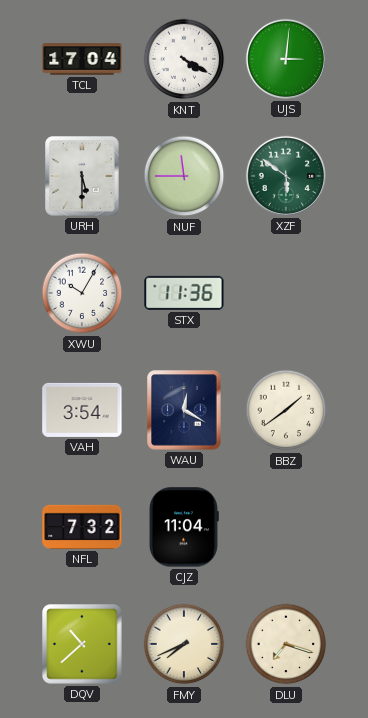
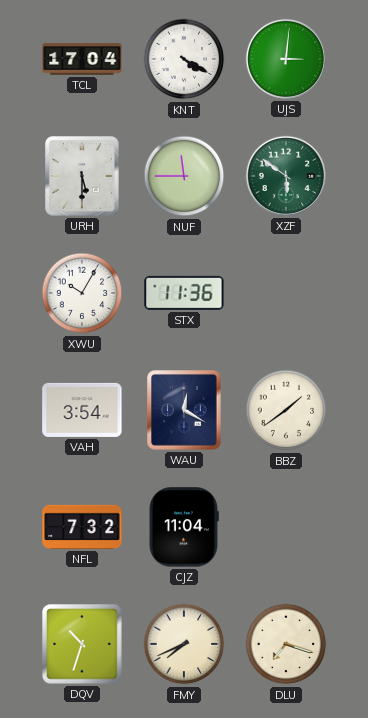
DQV: 10:38 -> 10:33 (82, 644)
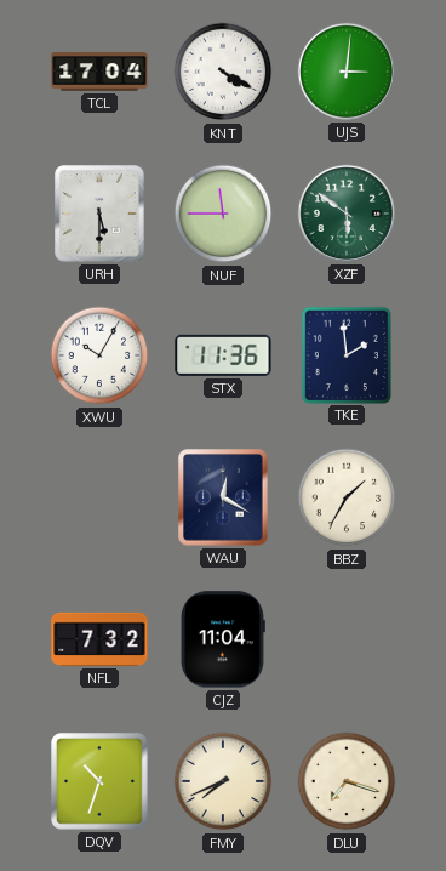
TKE: none -> 1:59 (345, 354)
VAH: 3:54 -> none (82, 410)
BBZ: 1:39 -> 1:35 (347, 497)
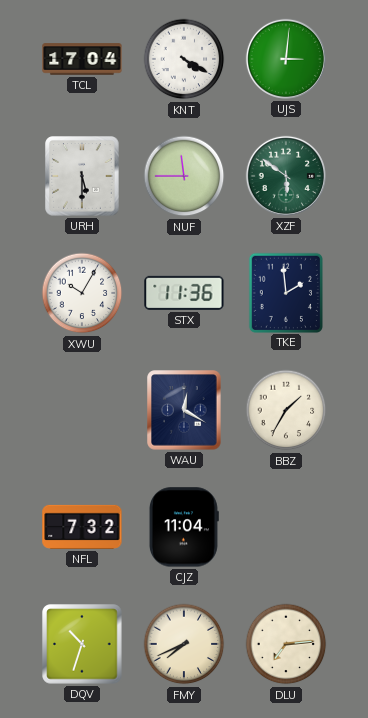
DLU: 7:18 -> 7:14 (286, 644)
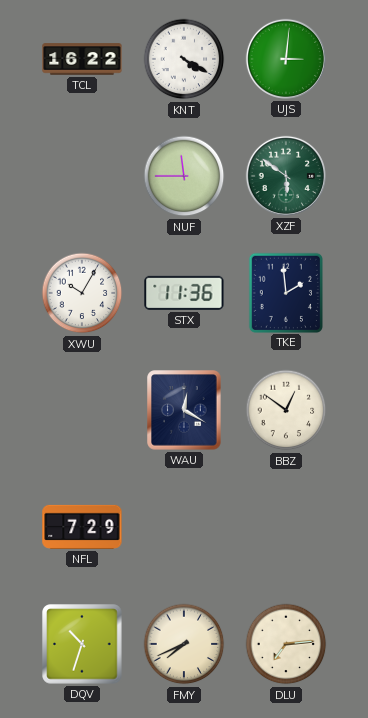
TCL: 17:04 -> 16:22 (82, 59)
URH: 5:30 -> none (82, 176)
BBZ: 1:35 -> 12:51 (286, 410)
NFL: 7:32 -> 7:29 (82, 527)
CJZ: 11:04 -> none (183, 527)
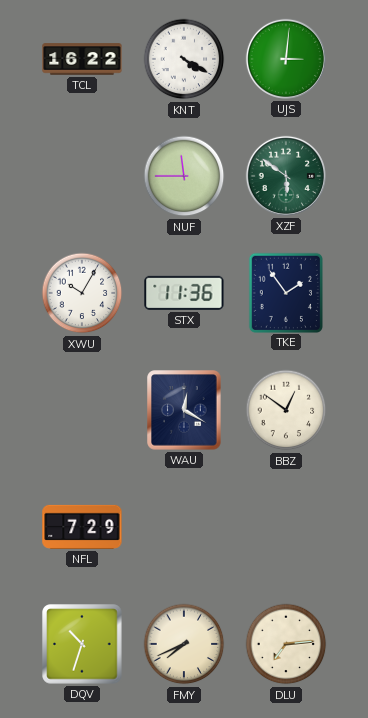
TKE: 1:59 -> 1:54 (285, 292)
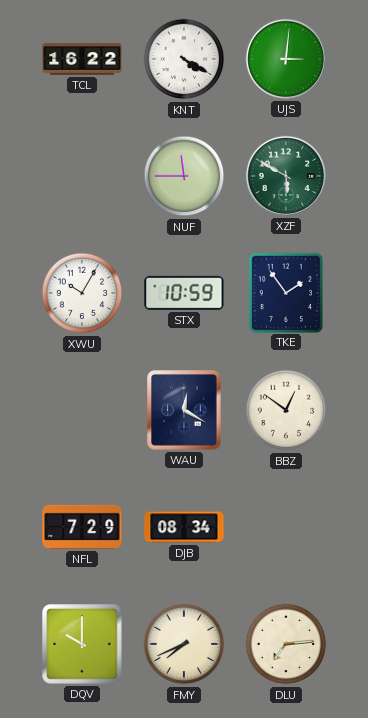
XZF: 5:51 -> 5:50 (286, 176)
STX: 11:36 -> 10:59 (184, 293)
DJB: none -> 08:34 (184, 527)
DQV: 10:33 -> 10:00 (82, 644)
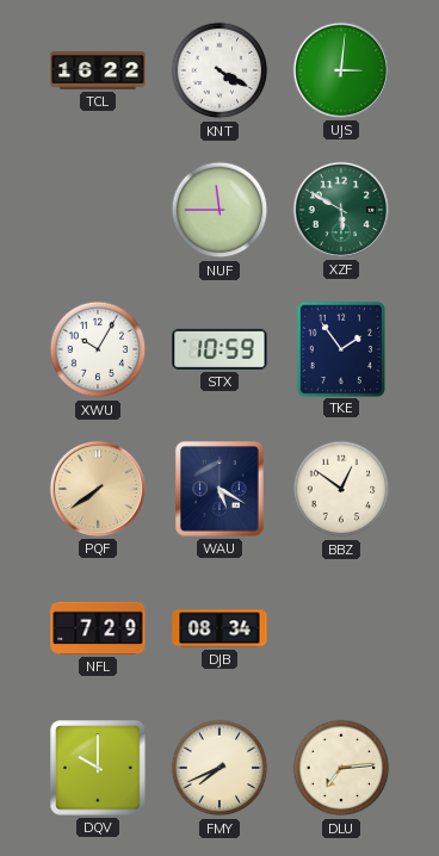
PQF: none -> 7:39 (98, 489)
WAU: 12:20 -> 5:20 (219, 489)
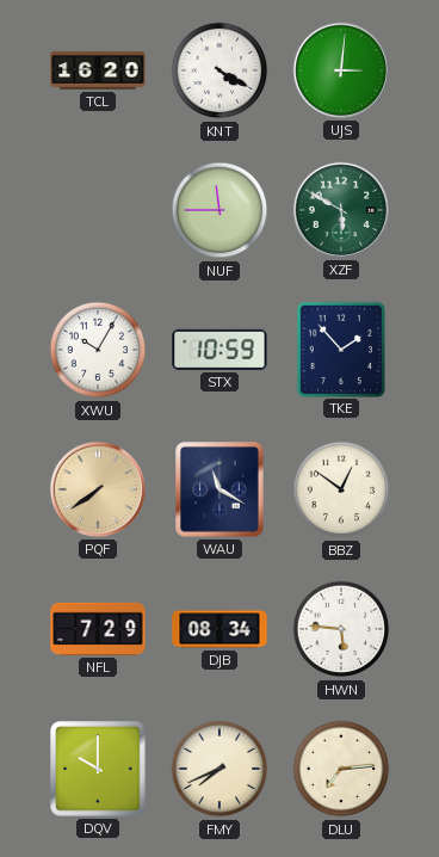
TCL: 16:22 -> 16:20 (98, 70)
TKE: 1:54 -> 1:53 (340, 349)
WAU: 5:20 -> 11:20 (219, 489)
HWN: none -> 5:46 (341, 629)
